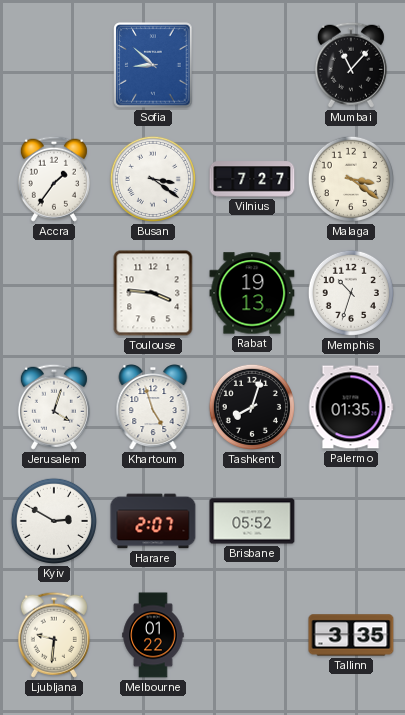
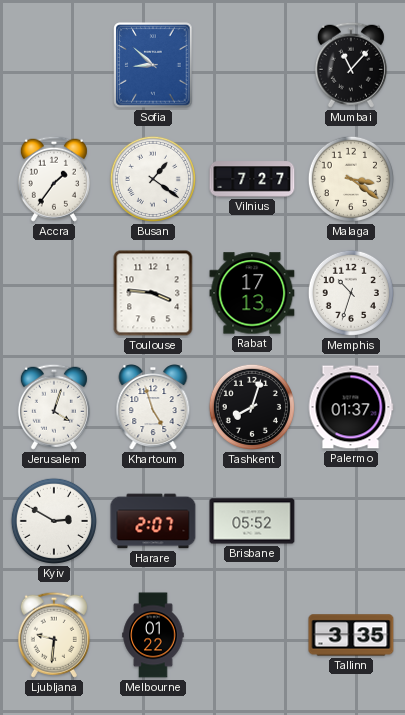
Busan: 3:21 -> 1:21 (153, 179)
Rabat: 19:13 -> 17:13 (252, 293)
Palermo: 01:35 -> 01:37 (351, 407)
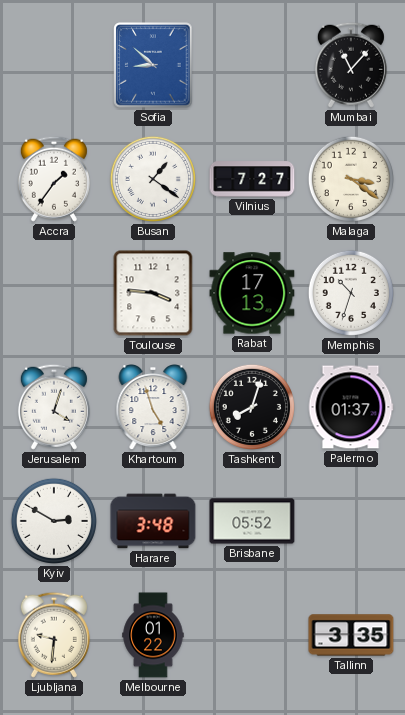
Harare: 2:07 -> 3:48 (153, 521)
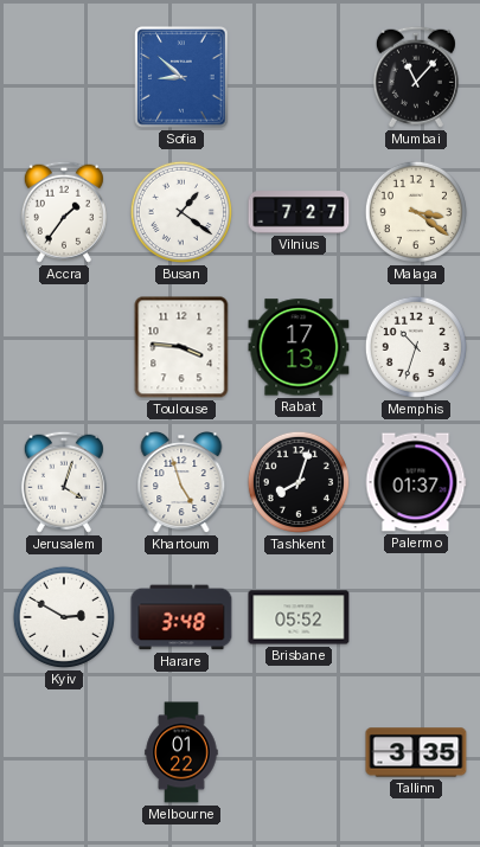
Ljubljana: 9:31 -> none (54, 635)
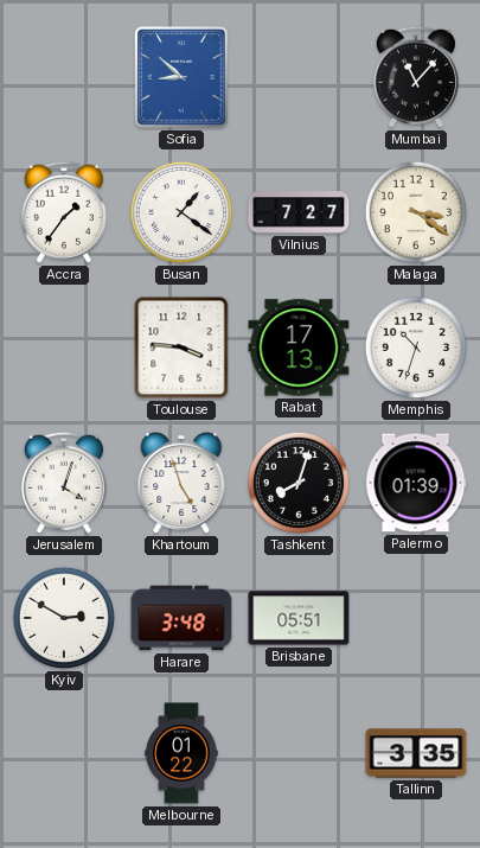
Palermo: 01:37 -> 01:39 (416, 483)
Brisbane: 05:52 -> 05:51 (299, 618)
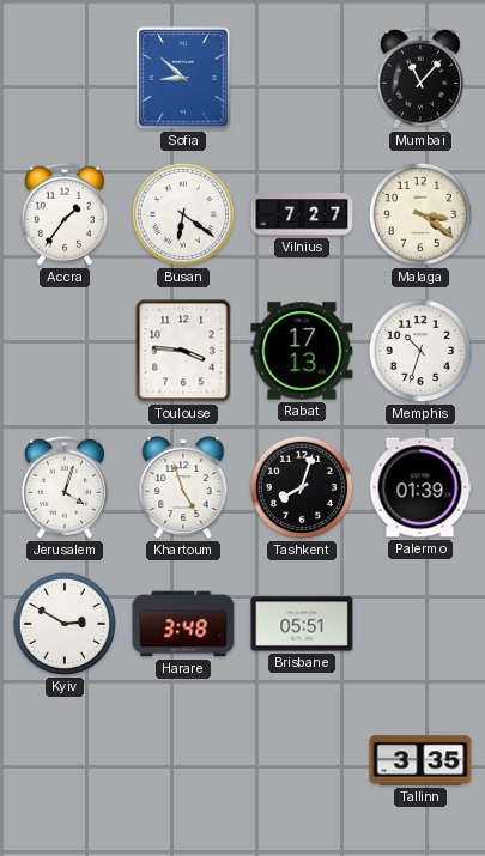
Busan: 1:21 -> 6:21 (183, 214)
Melbourne: 01:22 -> none (181, 753)
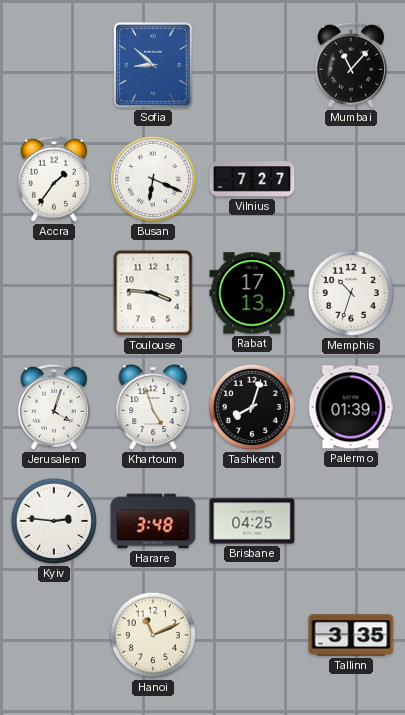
Busan: 6:21 -> 6:19 (153, 179)
Malaga: 3:21 -> none (420, 214)
Kyiv: 2:50 -> 2:46 (54, 521)
Brisbane: 05:51 -> 04:25 (252, 521)
Hanoi: none -> 11:11 (153, 635)
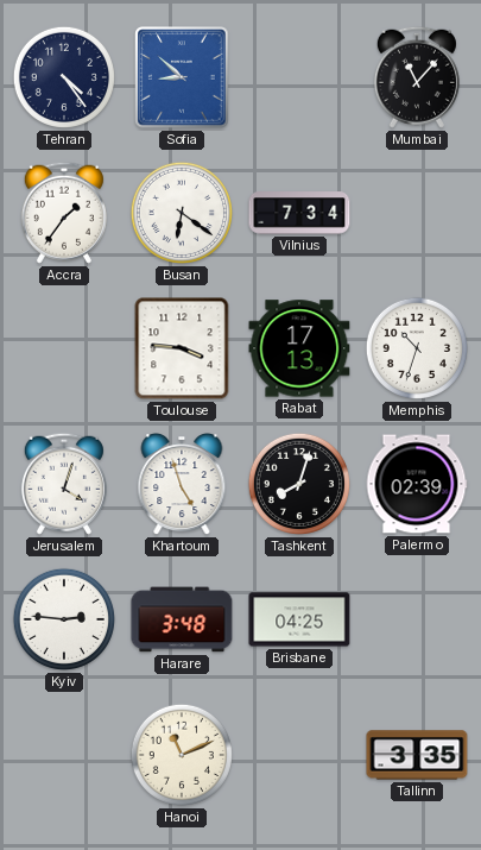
Tehran: none -> 4:24 (64, 77)
Busan: 6:19 -> 6:21 (182, 213)
Vilnius: 7:27 -> 7:34 (299, 213)
Palermo: 01:39 -> 02:39 (417, 484)
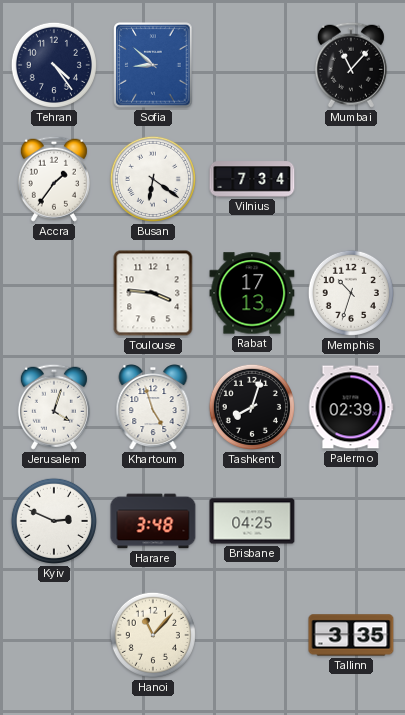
Kyiv: 2:46 -> 2:49 (54, 521)
Hanoi: 11:11 -> 11:07 (153, 635)
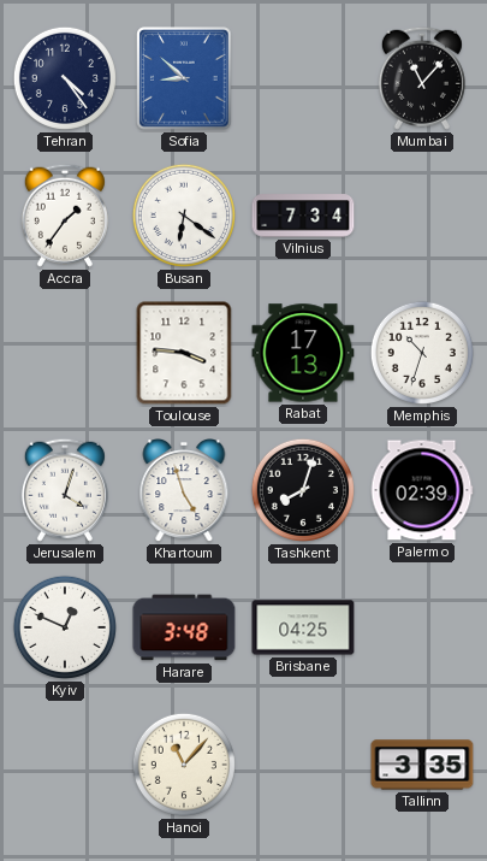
Kyiv: 2:49 -> 12:49 (65, 627)
